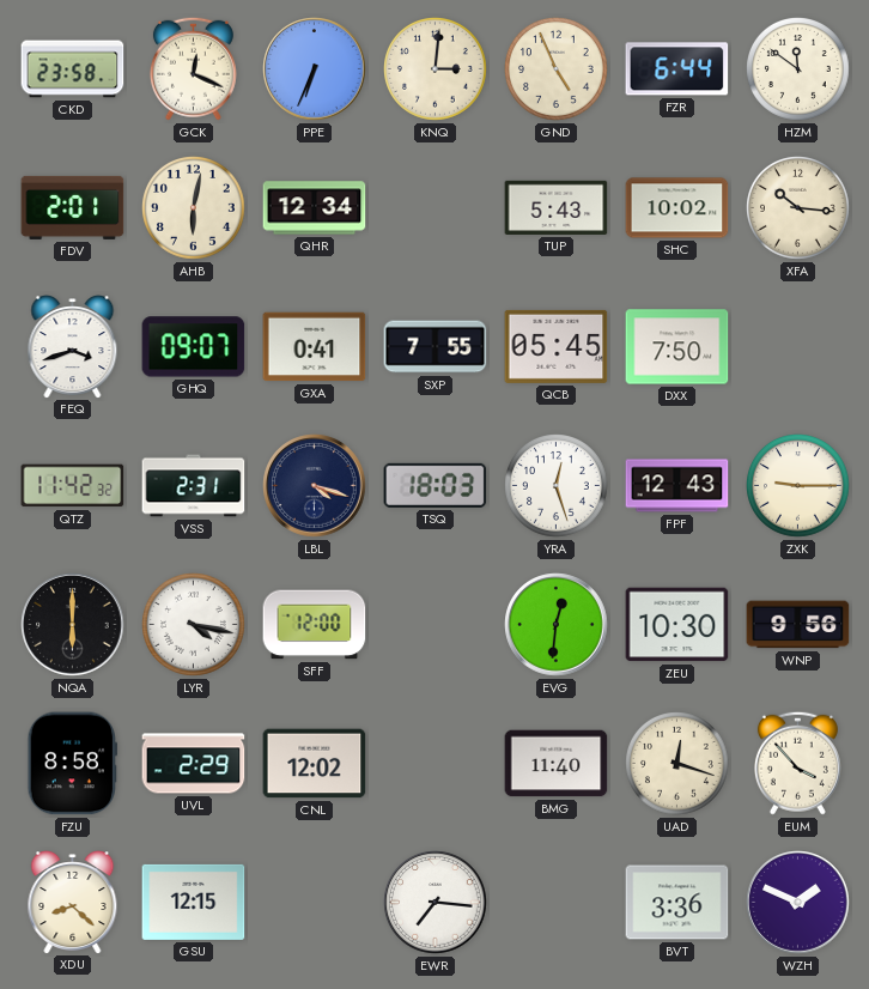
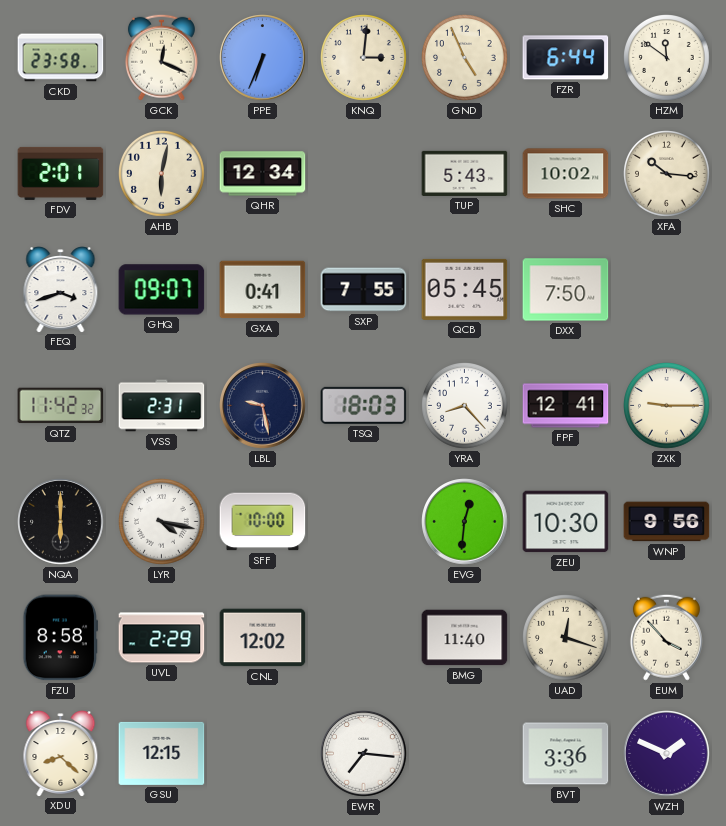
LBL: 4:18 -> 9:28 (263, 406)
YRA: 12:27 -> 8:23 (465, 406)
FPF: 12:43 -> 12:41 (566, 406)
SFF: 12:00 -> 10:00 (263, 522)
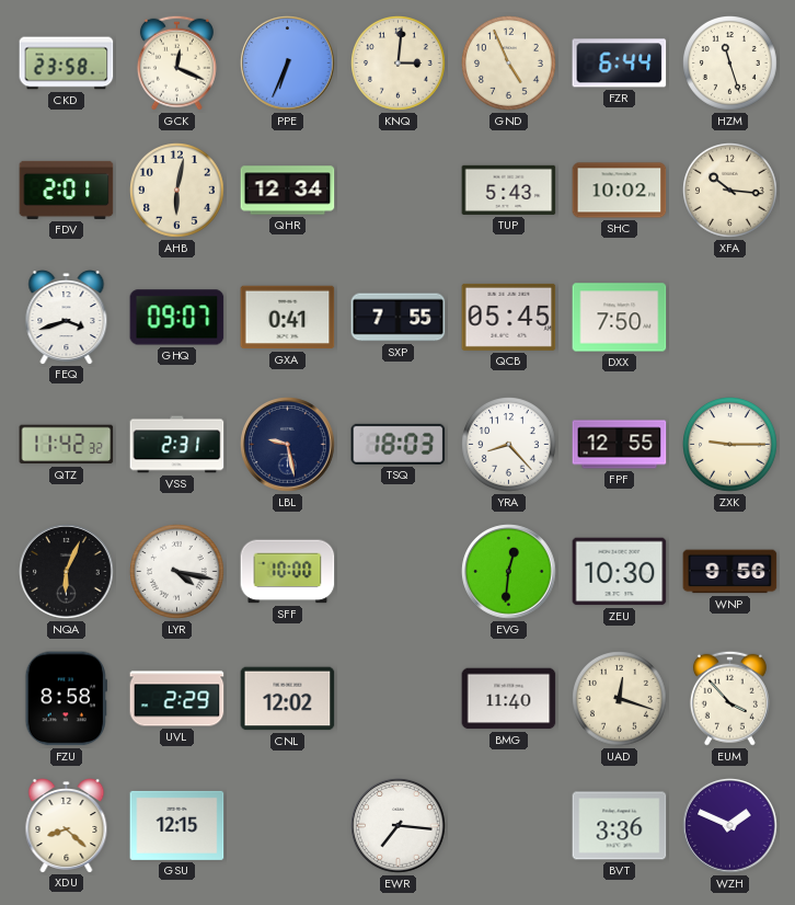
HZM: 11:51 -> 11:27 (730, 64)
FPF: 12:41 -> 12:55 (620, 445)
NQA: 6:00 -> 6:04 (67, 572)
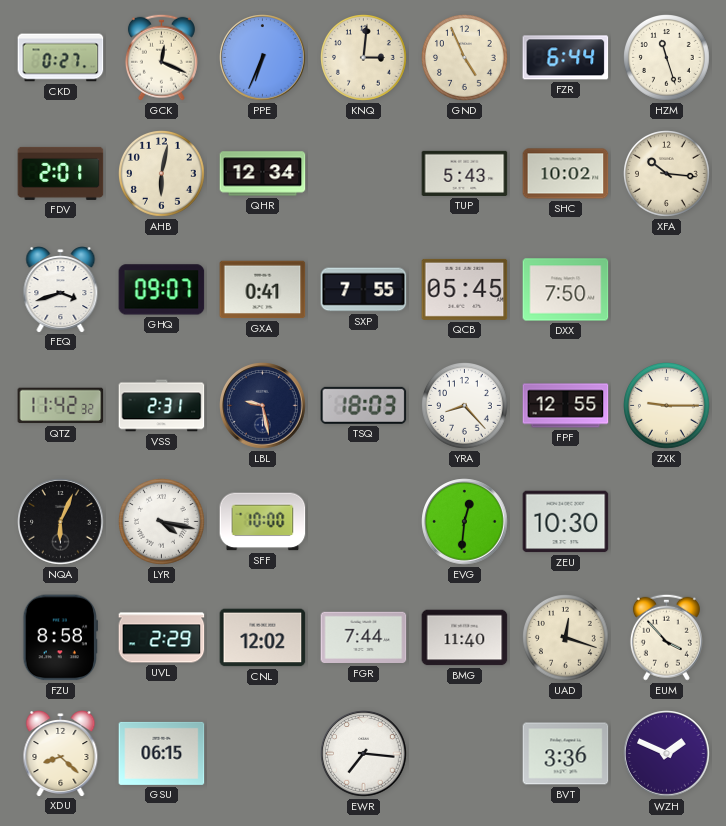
CKD: 23:58 -> 0:27 (61, 58)
WNP: 9:56 -> none (730, 572)
FGR: none -> 7:44 (364, 638)
GSU: 12:15 -> 06:15 (162, 753)
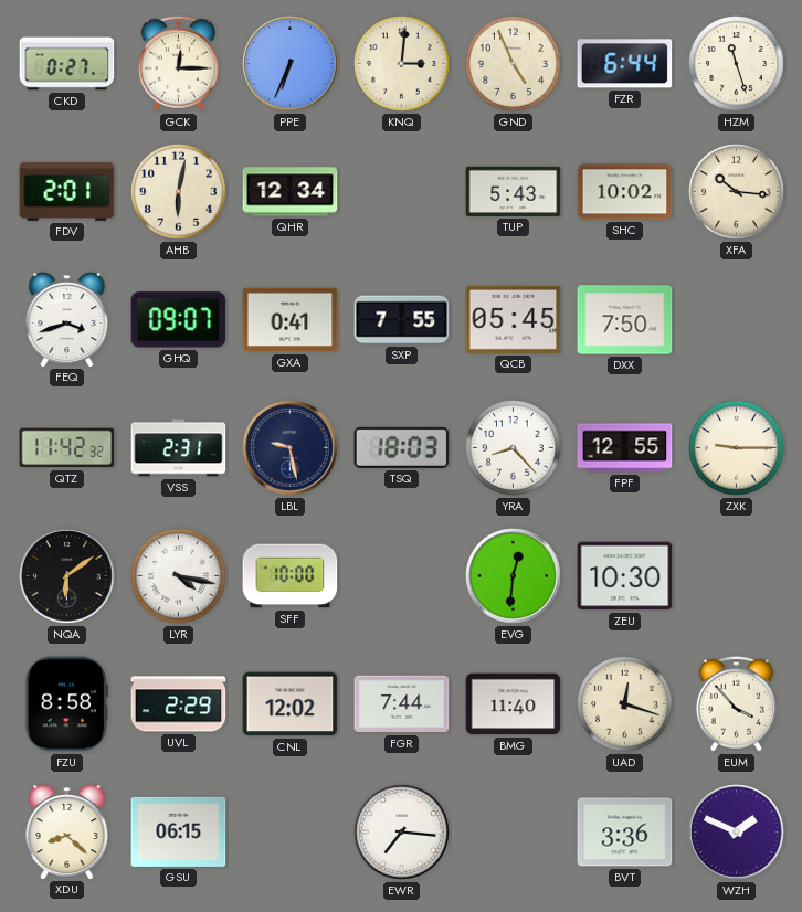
GCK: 12:19 -> 12:15 (178, 63)
NQA: 6:04 -> 6:09 (67, 576)
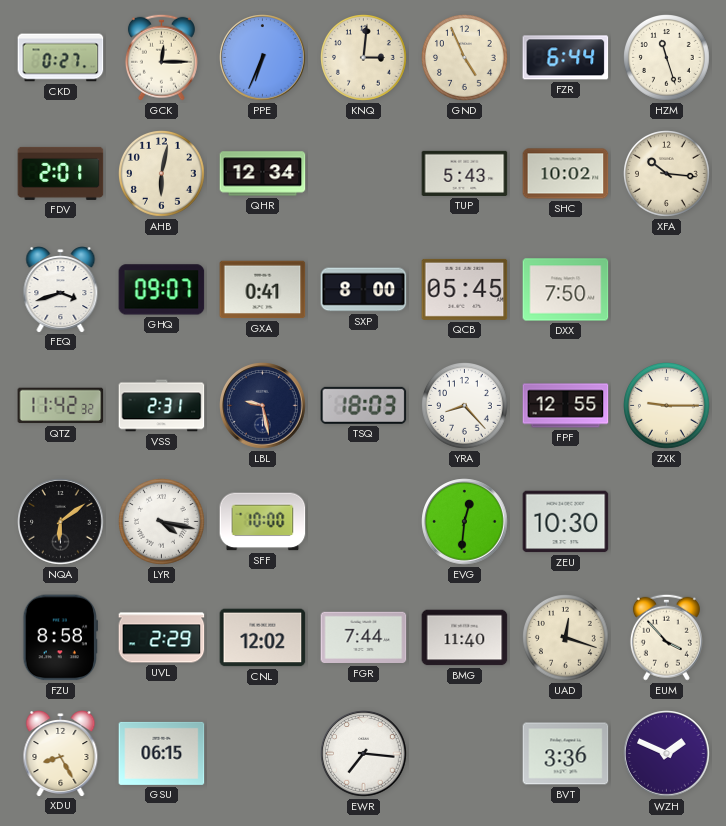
SXP: 7:55 -> 8:00 (364, 290)
XDU: 8:22 -> 8:25 (61, 754)
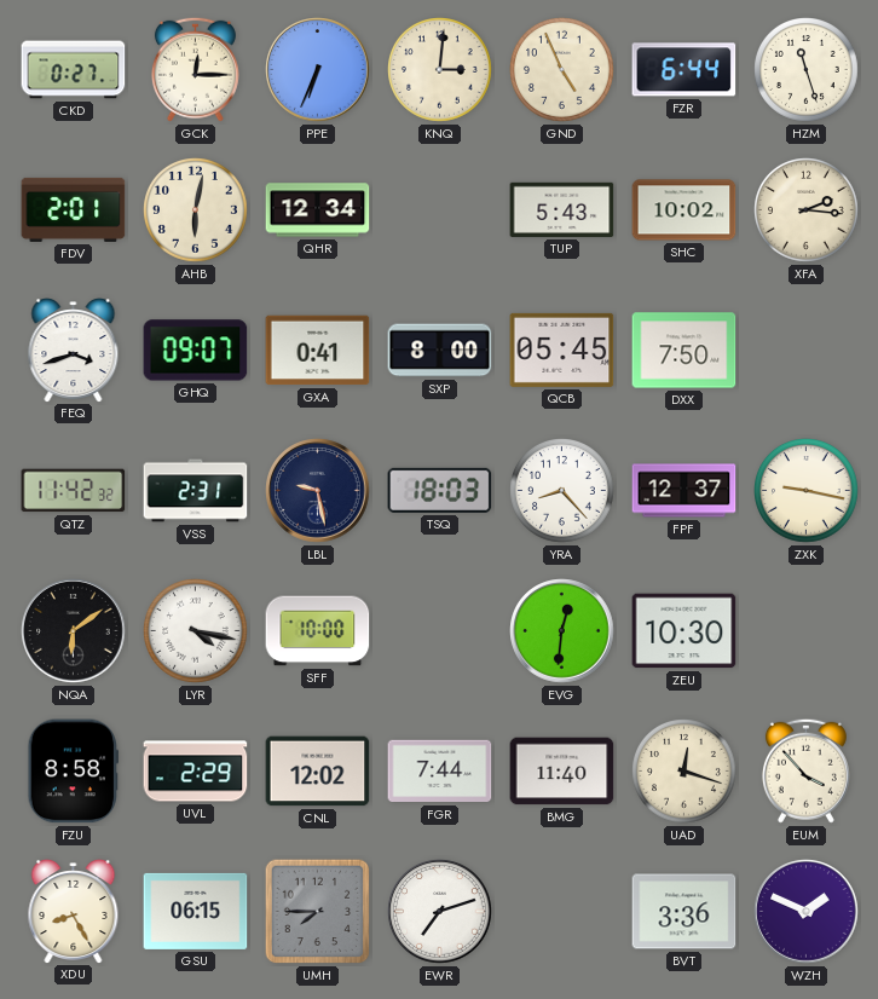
XFA: 10:16 -> 2:16 (807, 210)
FPF: 12:55 -> 12:37 (685, 491)
ZXK: 9:15 -> 9:17 (807, 491)
UMH: none -> 7:45 (318, 912)
EWR: 7:16 -> 7:12 (440, 912)
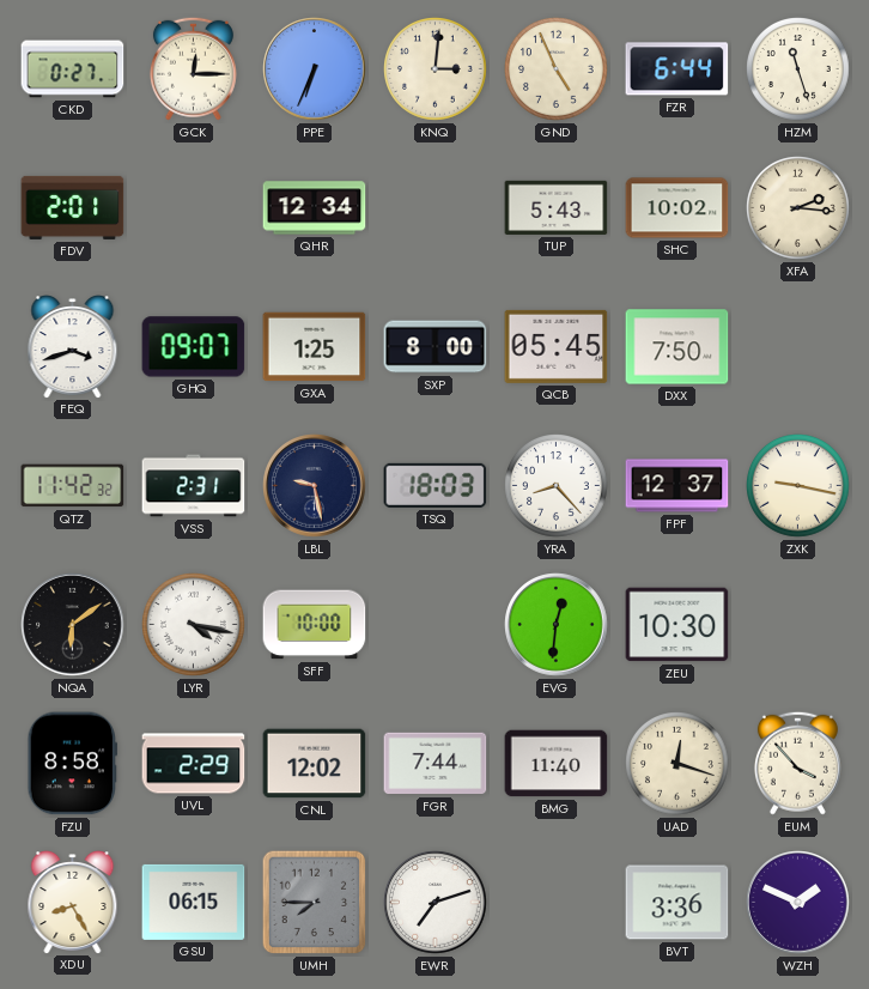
AHB: 6:02 -> none (196, 210)
GXA: 0:41 -> 1:25 (315, 347)
